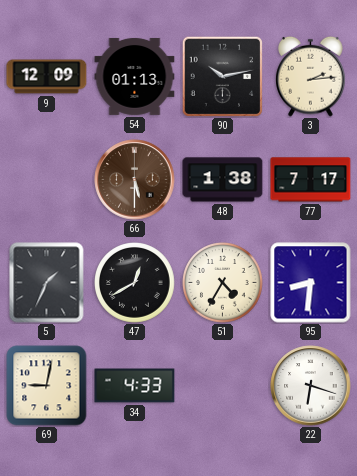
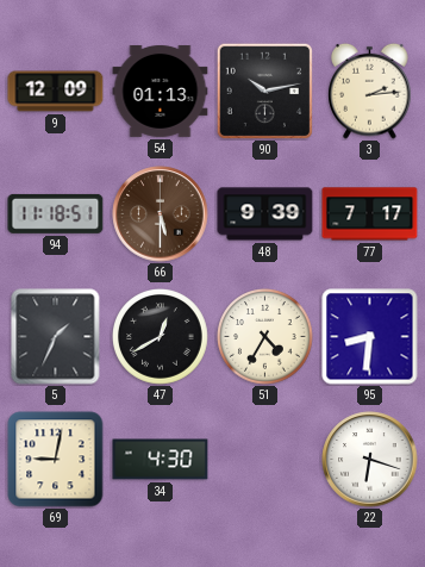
94: none -> 11:18 (56, 213)
48: 1:38 -> 9:39 (265, 214)
34: 4:33 -> 4:30 (161, 460)
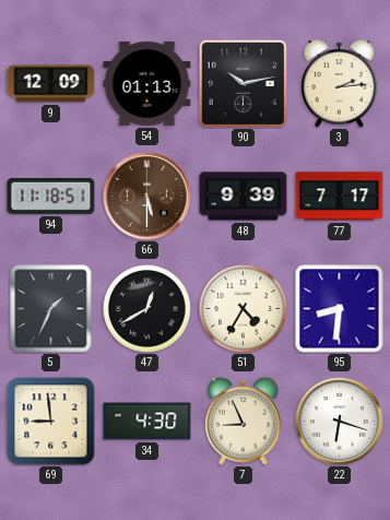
69: 9:02 -> 8:59 (51, 422)
7: none -> 8:56 (244, 421)
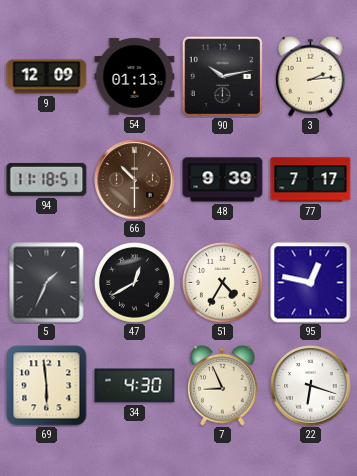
66: 5:30 -> 10:30 (135, 180)
95: 8:31 -> 12:47 (311, 283)
69: 8:59 -> 5:59 (47, 386)
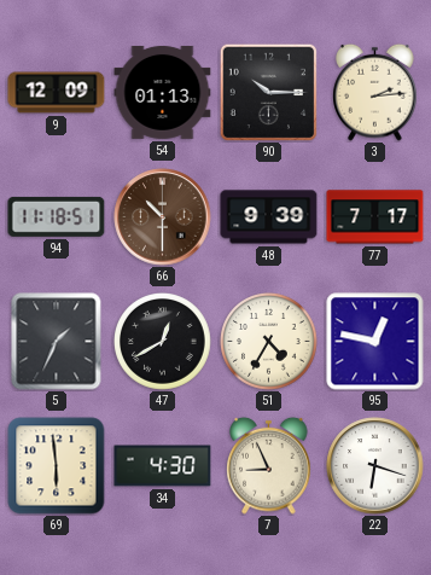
90: 10:13 -> 10:15 (268, 92)
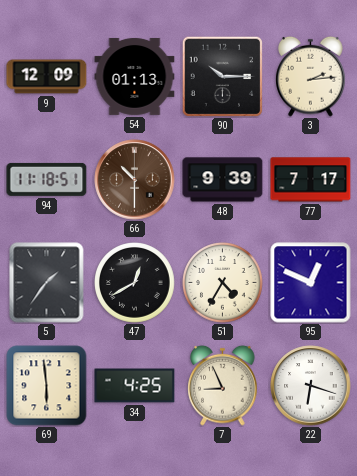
5: 1:34 -> 1:36 (47, 283)
95: 12:47 -> 12:49 (311, 283)
34: 4:30 -> 4:25 (135, 386)
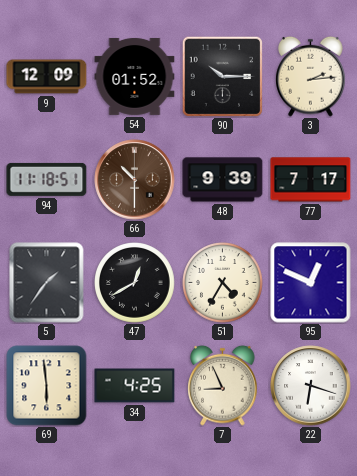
54: 01:13 -> 01:52 (135, 76)
